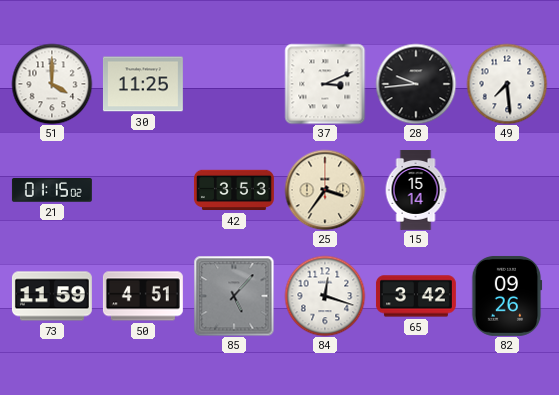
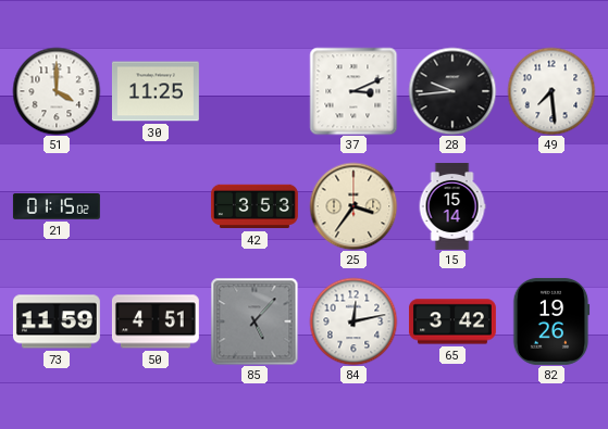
84: 12:18 -> 12:13 (353, 321)
82: 09:26 -> 19:26 (551, 321)
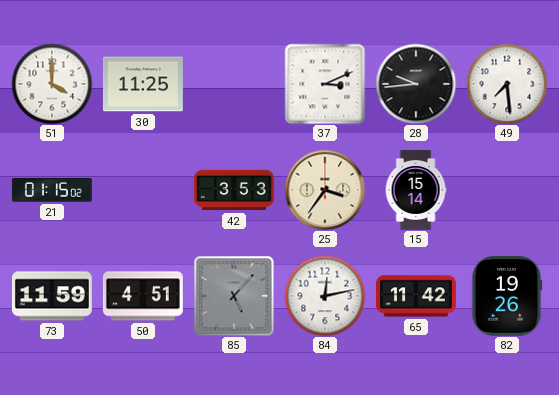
65: 3:42 -> 11:42 (416, 296)
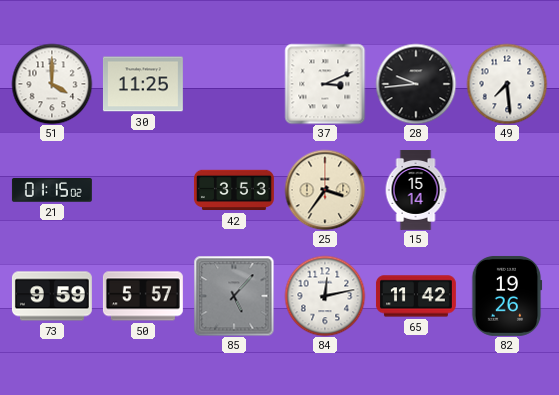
73: 11:59 -> 9:59 (52, 296)
50: 4:51 -> 5:57 (143, 296)
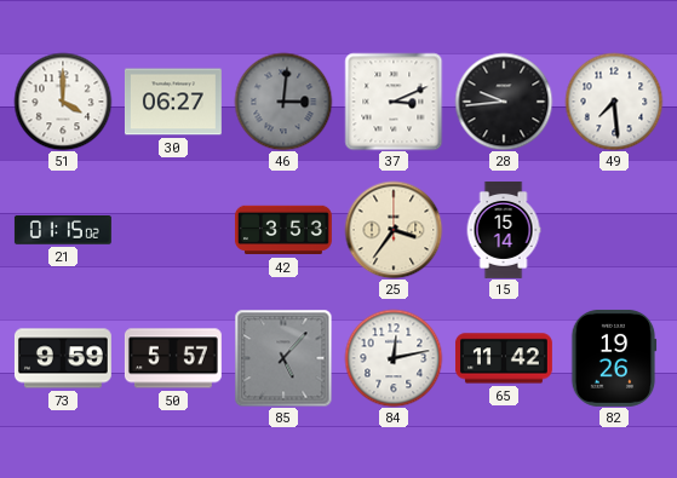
30: 11:25 -> 06:27 (173, 102)
46: none -> 3:01 (283, 102)
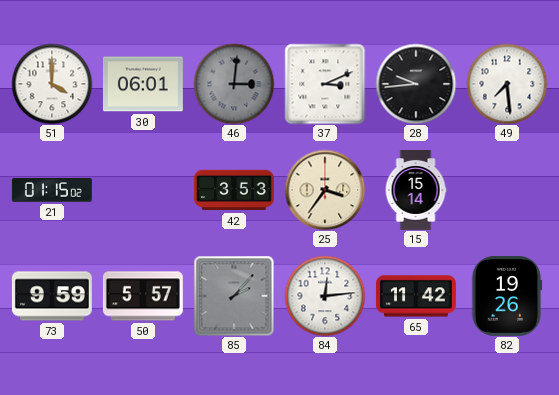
30: 06:27 -> 06:01 (143, 84)
85: 5:07 -> 2:07 (234, 296)
84: 12:13 -> 12:14 (325, 296)
